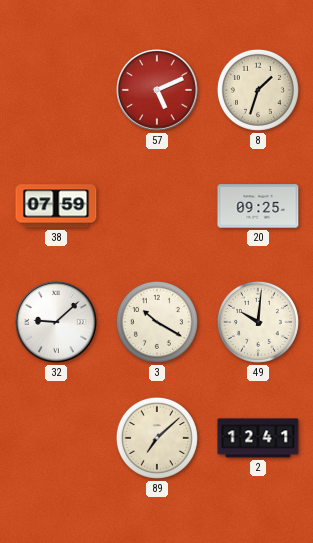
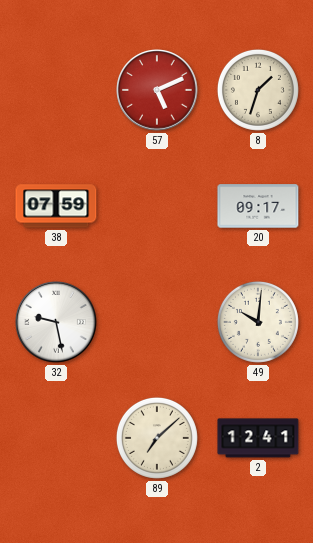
20: 09:25 -> 09:17 (258, 206)
32: 9:08 -> 9:28 (56, 322)
3: 10:20 -> none (157, 322)
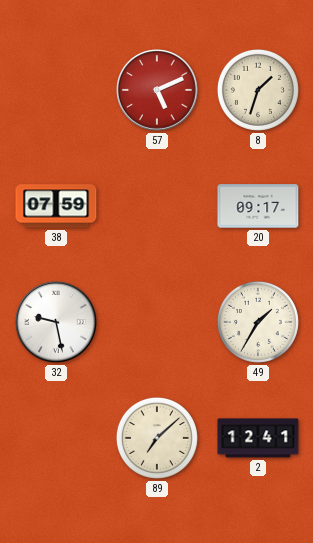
49: 10:01 -> 1:35 (258, 322)
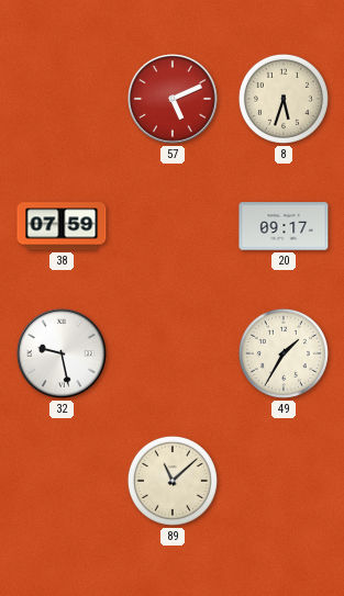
8: 1:33 -> 5:33 (284, 99)
89: 7:08 -> 11:08 (173, 481)
2: 12:41 -> none (258, 438)
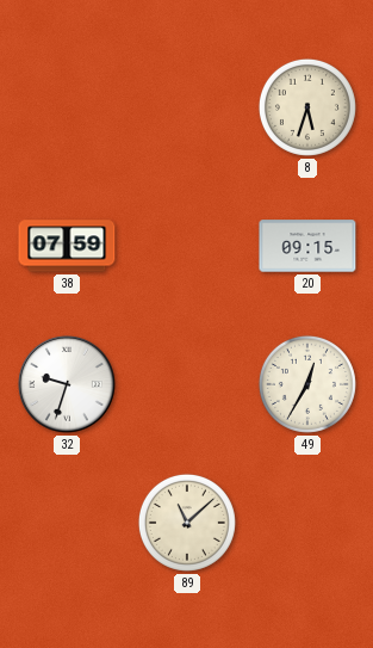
57: 5:11 -> none (173, 99)
20: 09:17 -> 09:15 (307, 246)
32: 9:28 -> 9:33 (67, 384)
49: 1:35 -> 12:35 (307, 384)
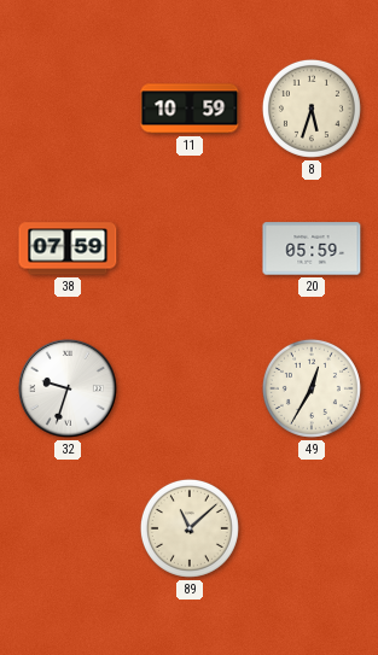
11: none -> 10:59 (190, 109)
20: 09:15 -> 05:59 (312, 248)
